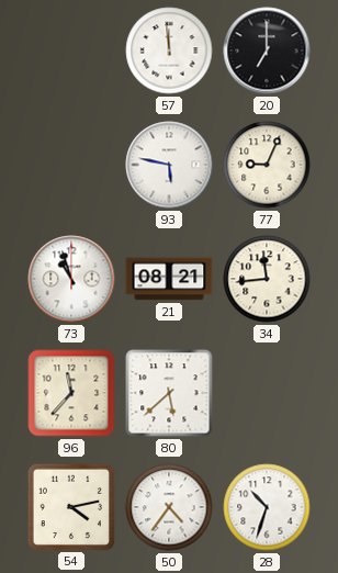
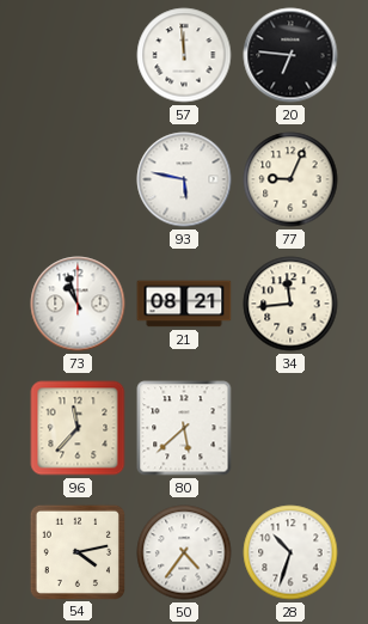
20: 7:00 -> 6:46 (290, 55)
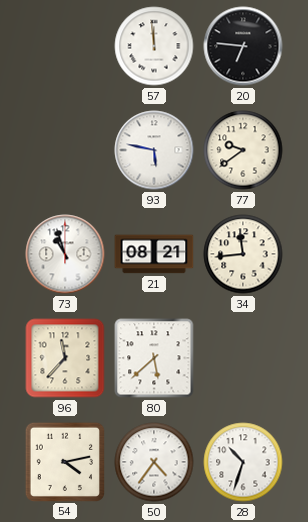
77: 9:04 -> 9:39 (243, 150)
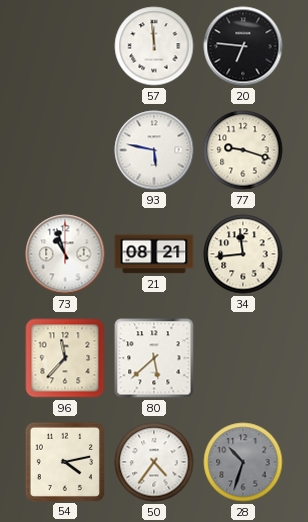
77: 9:39 -> 9:18 (243, 150)
28 dial: white -> grey (243, 462)
